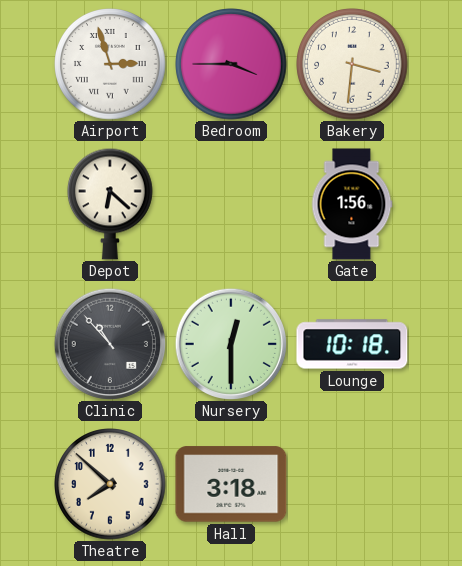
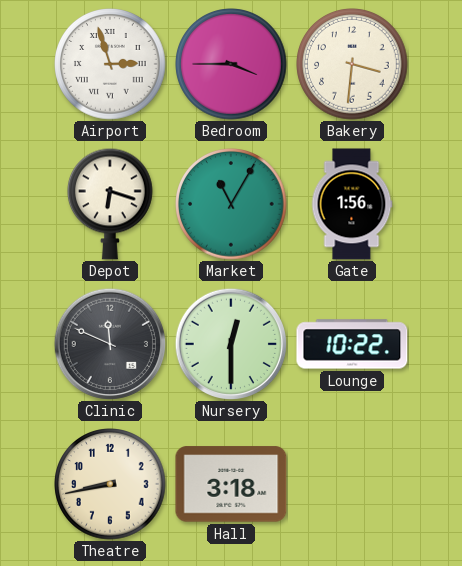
Depot: 6:22 -> 6:18 (111, 204)
Market: none -> 11:05 (231, 204)
Clinic: 10:53 -> 11:49 (110, 344)
Lounge: 10:18 -> 10:22 (352, 344)
Theatre: 7:52 -> 8:43 (110, 484)
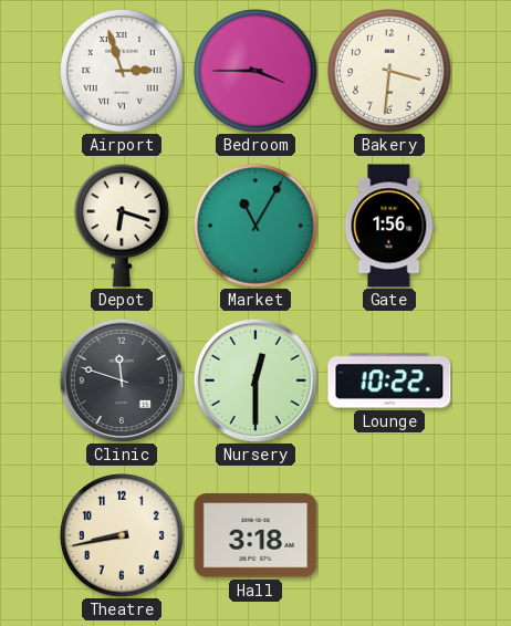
Clinic: 11:49 -> 11:48 (122, 380)
